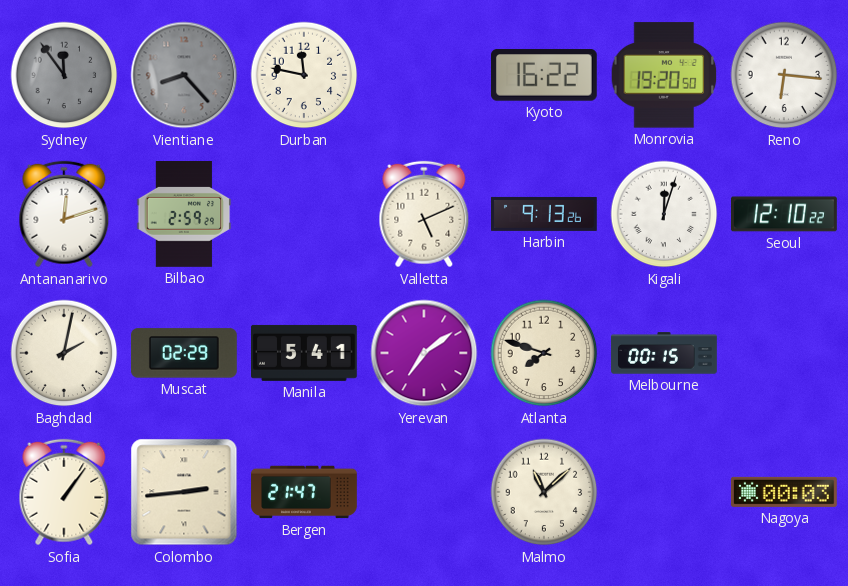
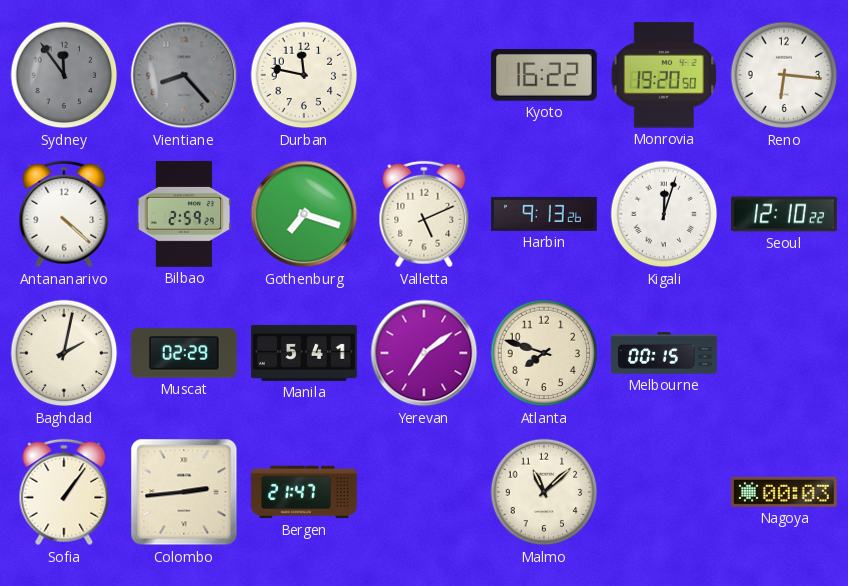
Antananarivo: 12:12 -> 4:22 (64, 214)
Gothenburg: none -> 7:18 (304, 214)
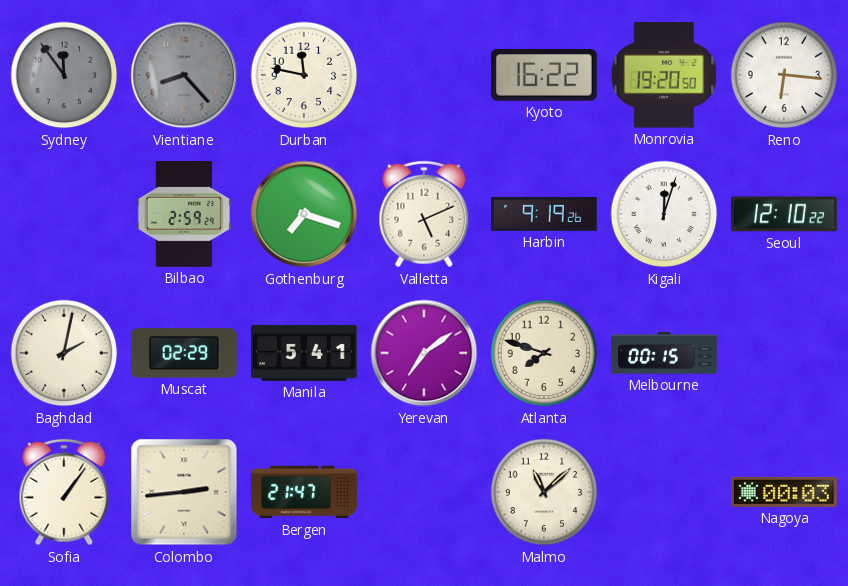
Antananarivo: 4:22 -> none (64, 214)
Harbin: 9:13 -> 9:19 (545, 214)
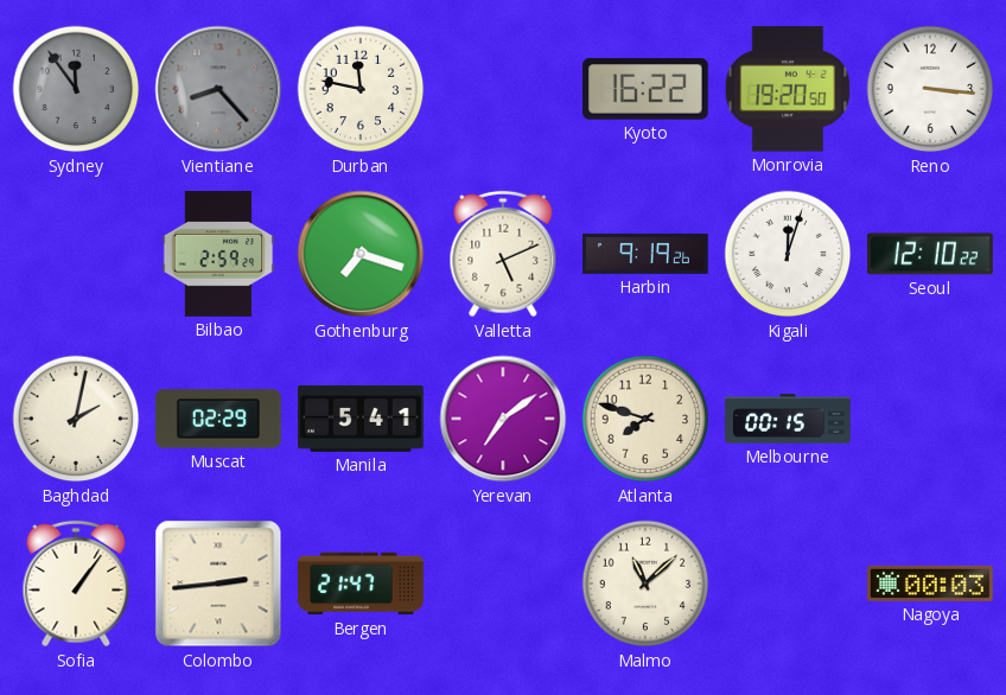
Reno: 6:16 -> 3:16 (930, 89)
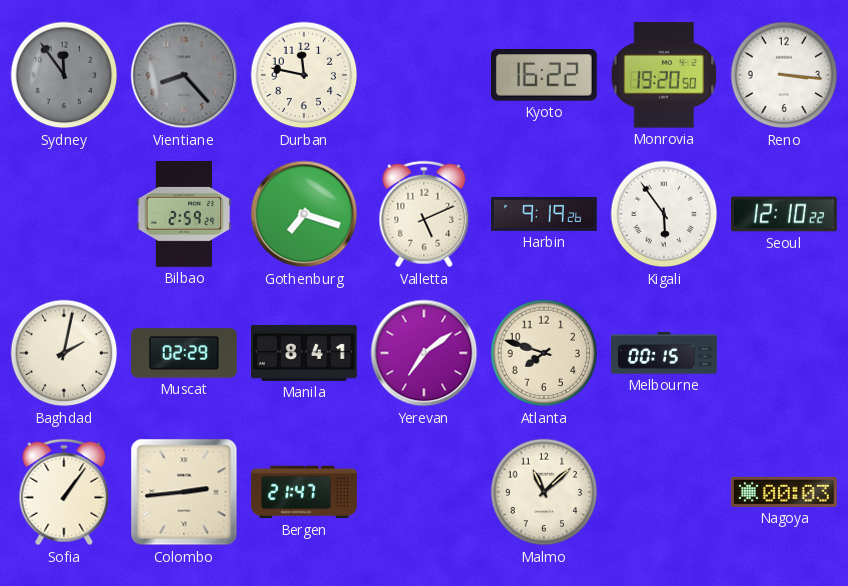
Kigali: 12:03 -> 5:54 (664, 214)
Manila: 5:41 -> 8:41 (305, 353)
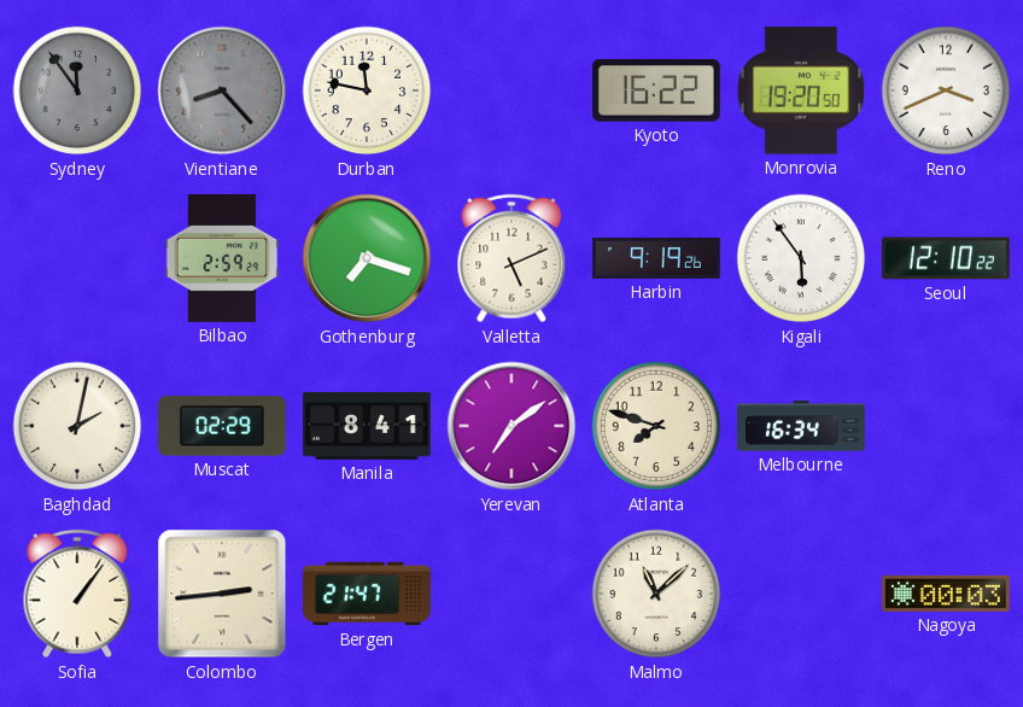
Reno: 3:16 -> 3:41 (946, 90)
Melbourne: 00:15 -> 16:34 (801, 426)
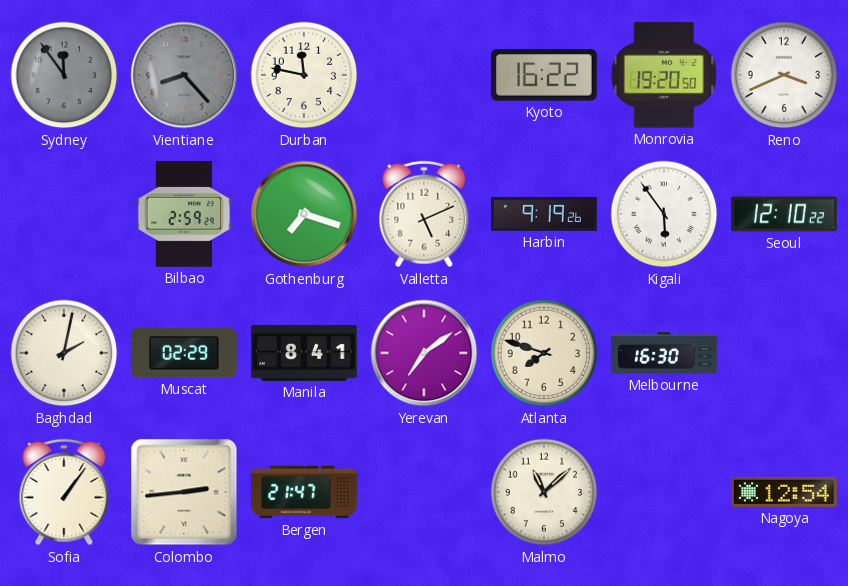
Melbourne: 16:34 -> 16:30 (664, 353)
Nagoya: 00:03 -> 12:54 (784, 492)
